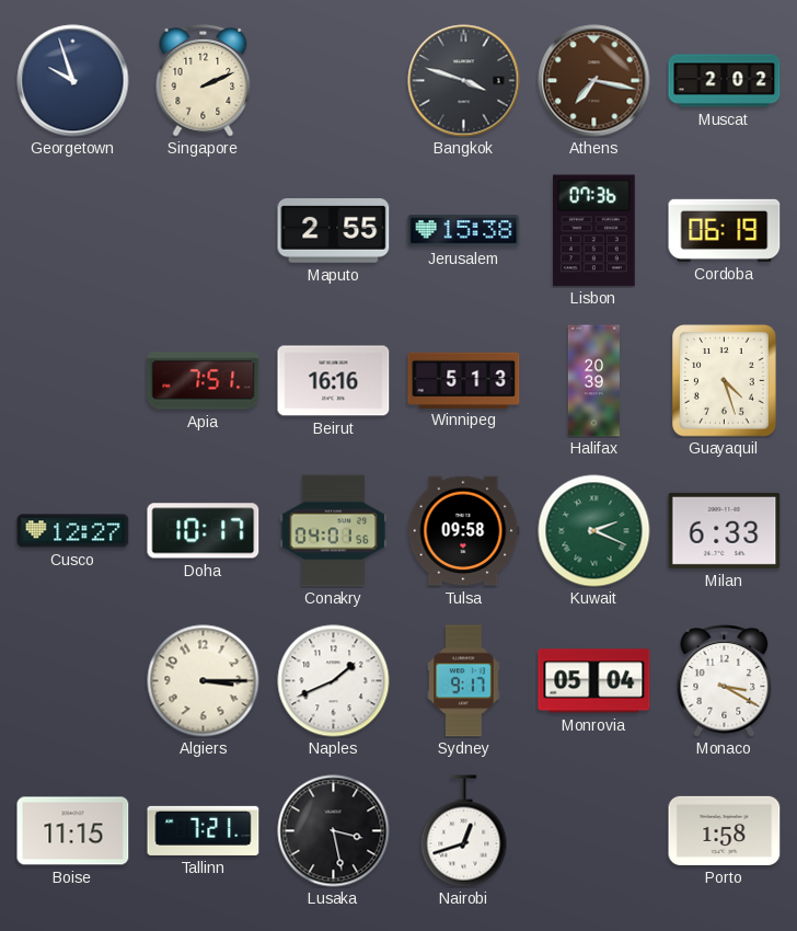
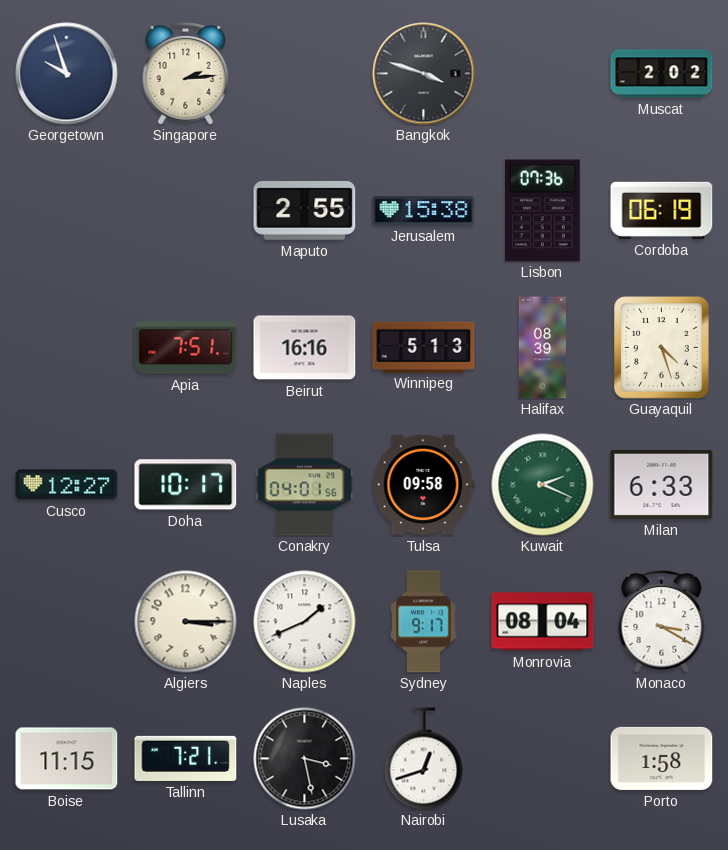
Singapore: 2:11 -> 2:14 (186, 74)
Athens: 7:17 -> none (594, 81)
Halifax: 20:39 -> 08:39 (542, 348)
Monrovia: 05:04 -> 08:04 (543, 622)
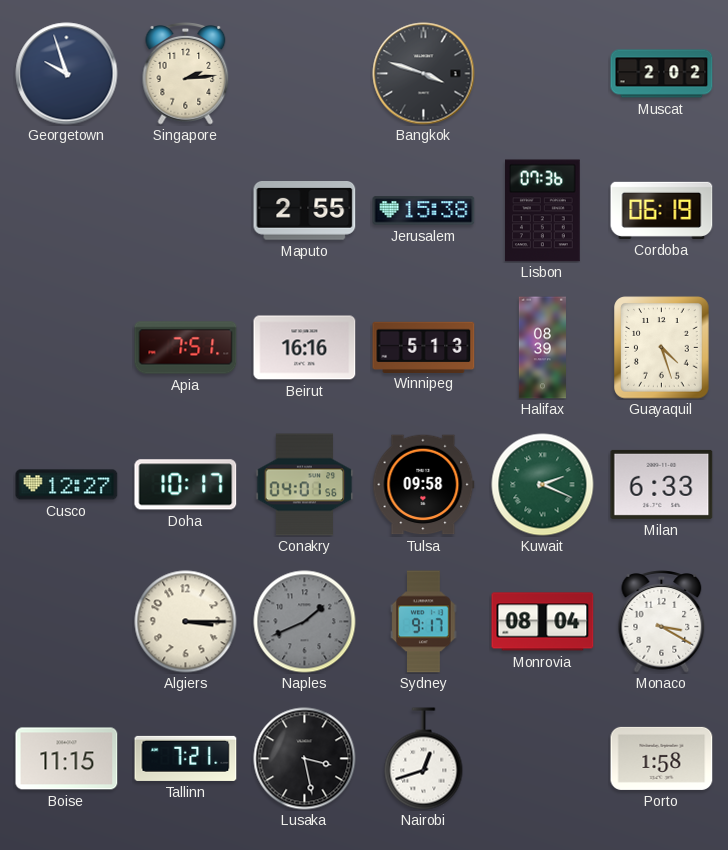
Naples dial: white -> grey (305, 622)
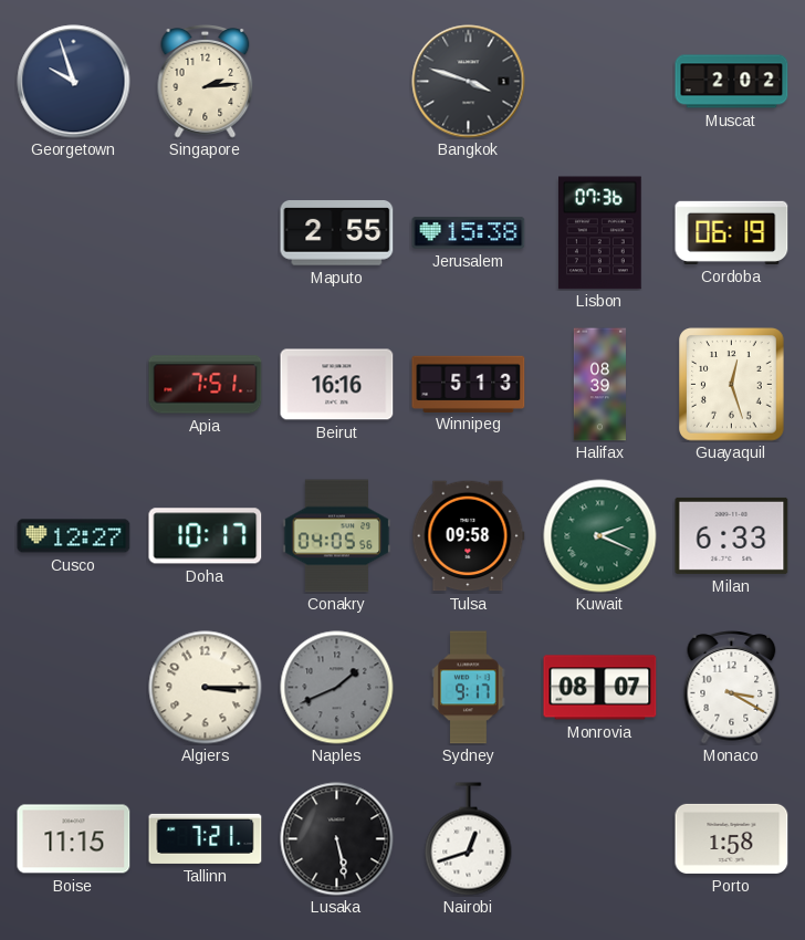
Guayaquil: 4:27 -> 12:27 (732, 385)
Conakry: 04:01 -> 04:05 (337, 536)
Monrovia: 08:04 -> 08:07 (600, 688)
Lusaka: 3:28 -> 5:28 (337, 839)
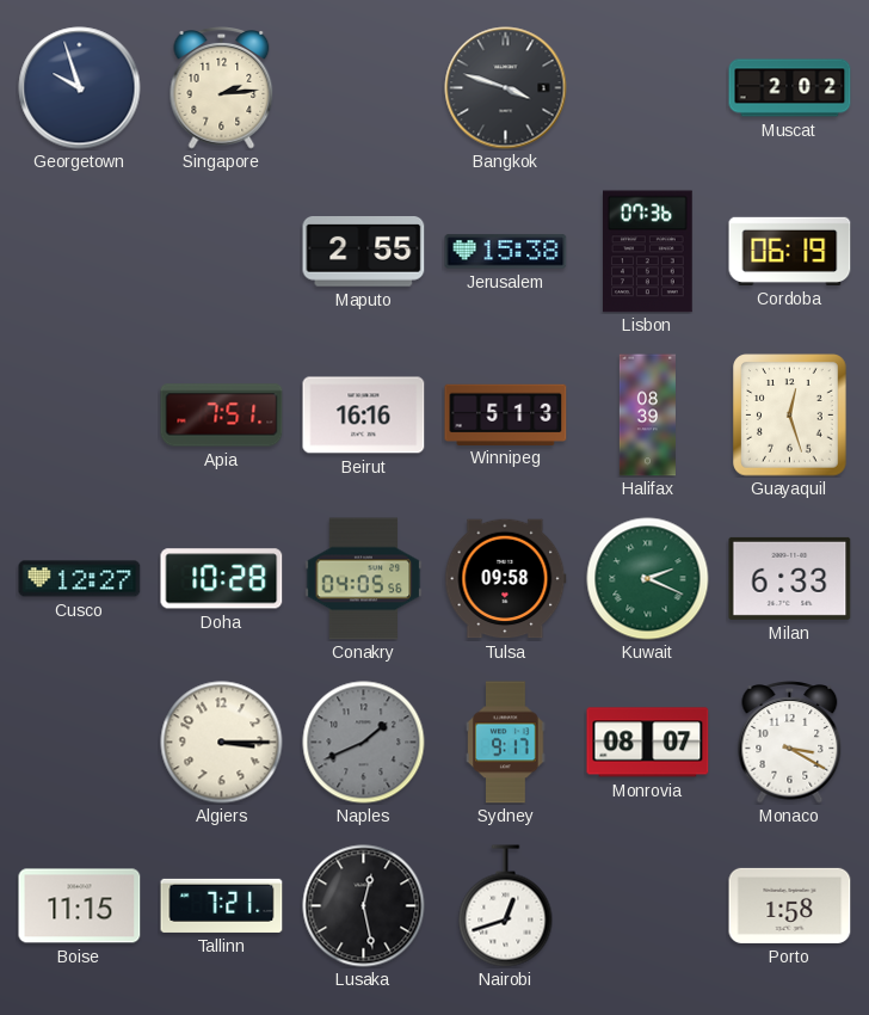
Doha: 10:17 -> 10:28 (222, 579)
Lusaka: 5:28 -> 12:28 (364, 906)
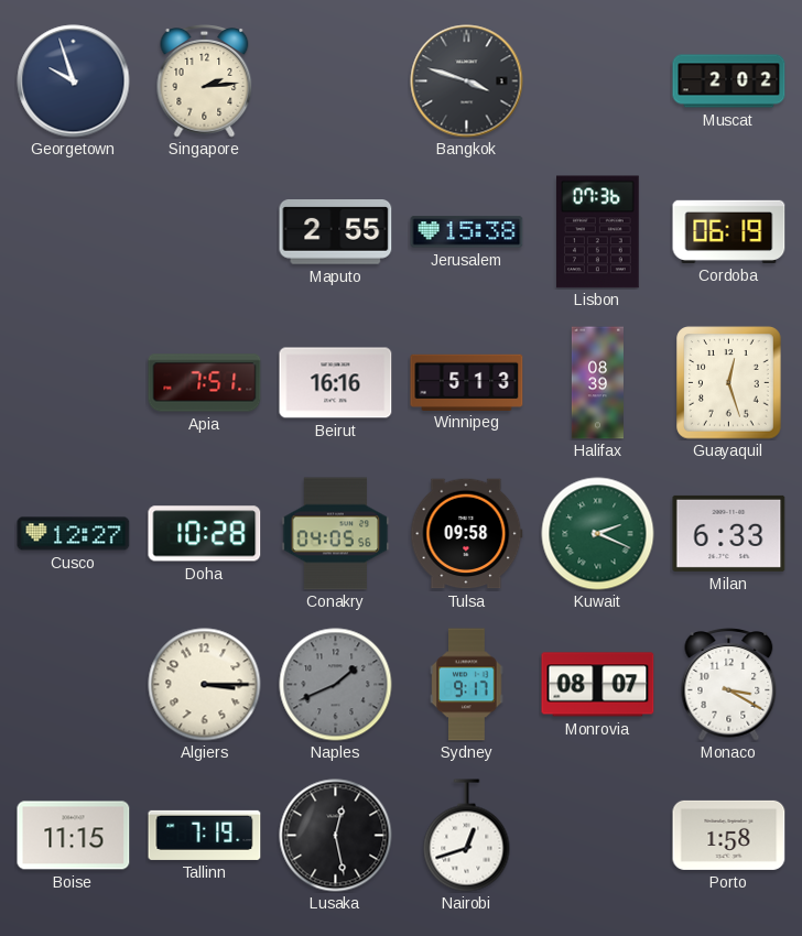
Tallinn: 7:21 -> 7:19 (205, 835)
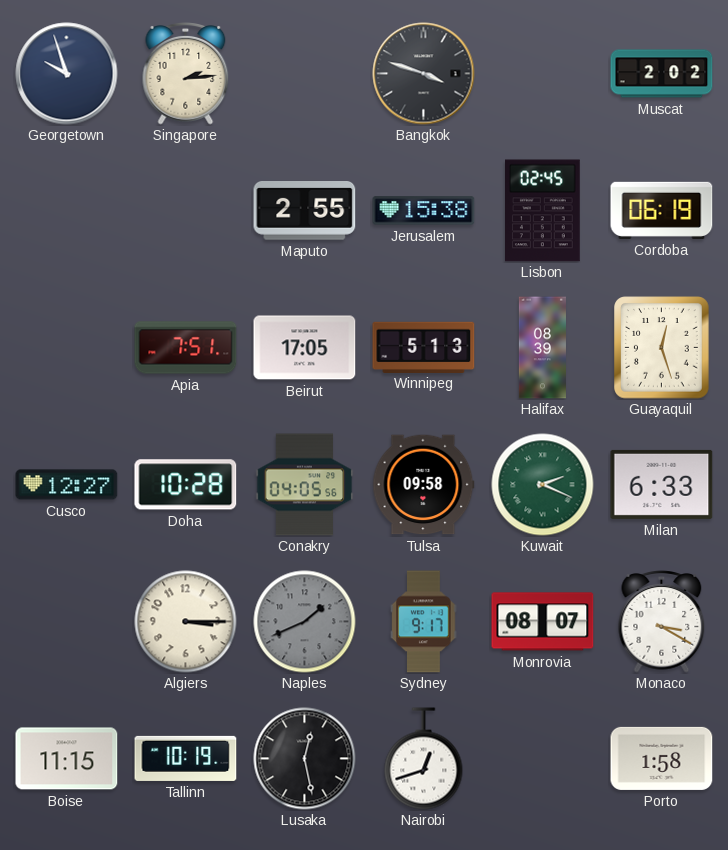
Lisbon: 07:36 -> 02:45 (543, 211)
Beirut: 16:16 -> 17:05 (305, 348)
Tallinn: 7:19 -> 10:19 (186, 758)
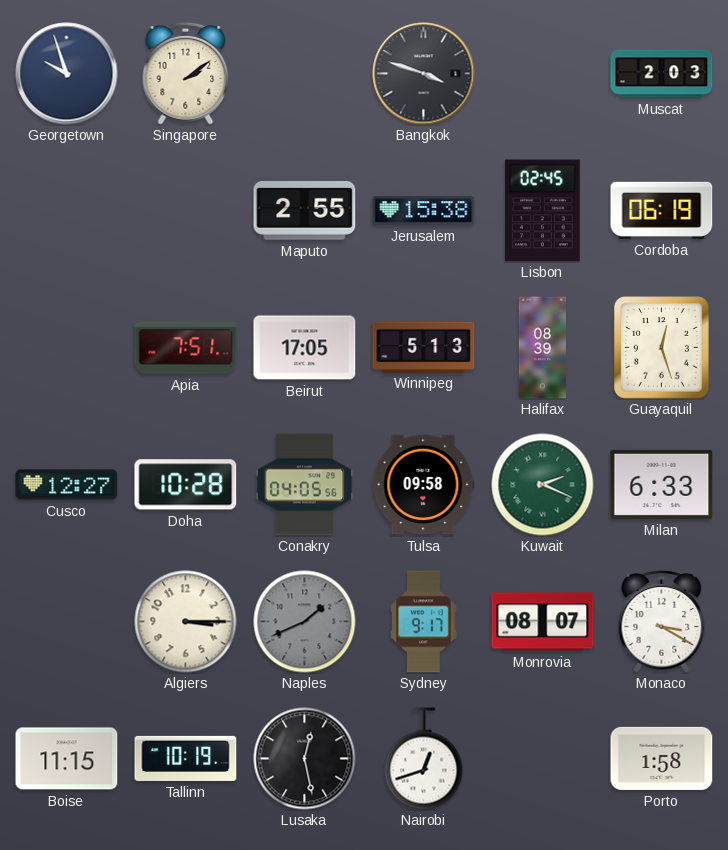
Singapore: 2:14 -> 2:09 (186, 74)
Muscat: 2:02 -> 2:03 (662, 74)
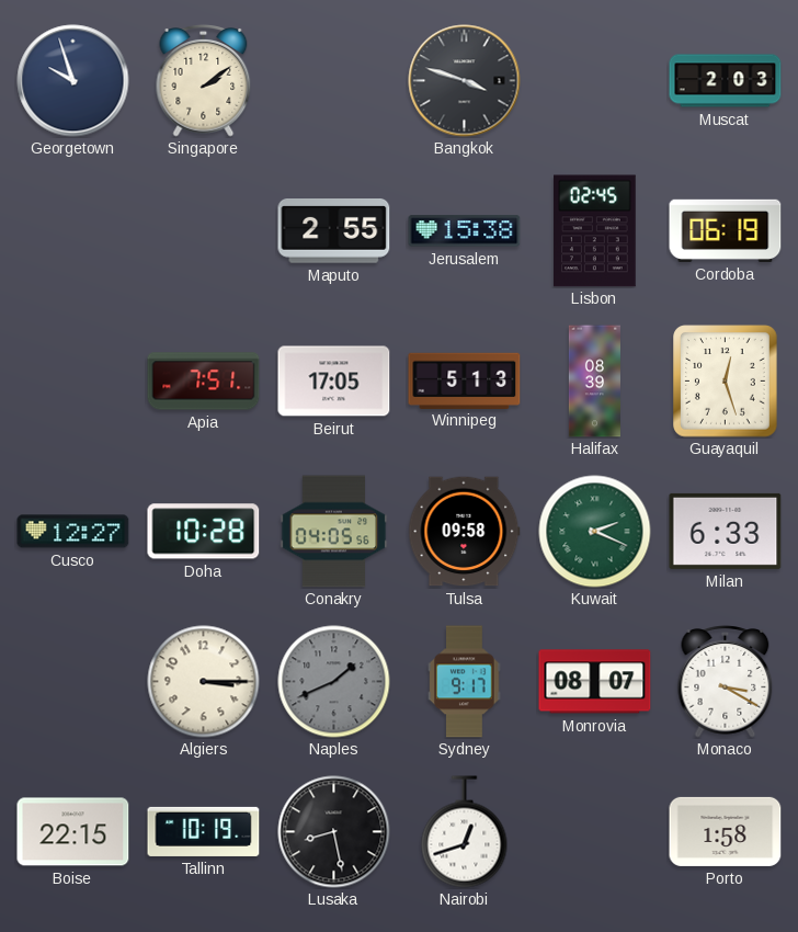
Boise: 11:15 -> 22:15 (73, 832)
Lusaka: 12:28 -> 8:28 (334, 832)
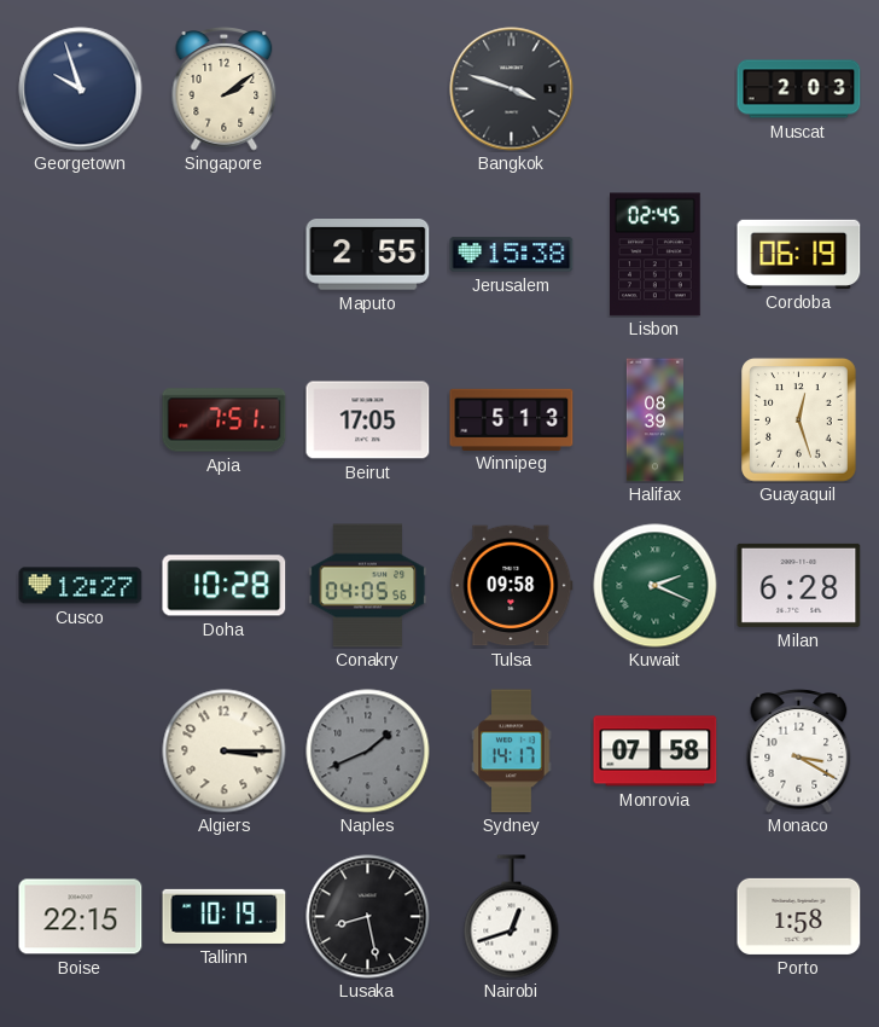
Milan: 6:33 -> 6:28 (799, 585)
Sydney: 9:17 -> 14:17 (512, 752)
Monrovia: 08:07 -> 07:58 (656, 752)
